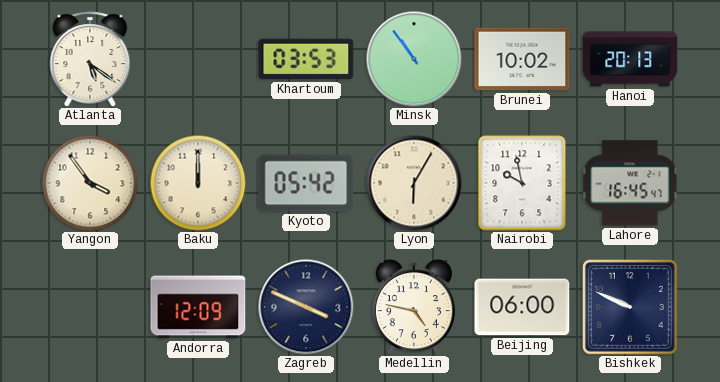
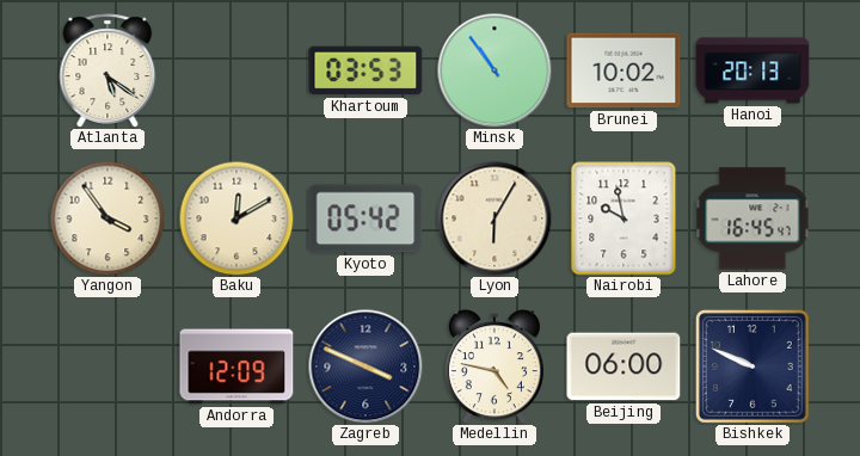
Baku: 12:00 -> 12:10 (236, 218)
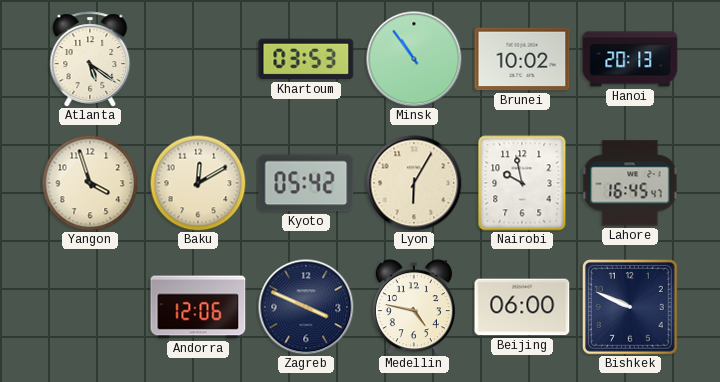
Yangon: 3:54 -> 3:57 (90, 183)
Andorra: 12:09 -> 12:06 (198, 307)
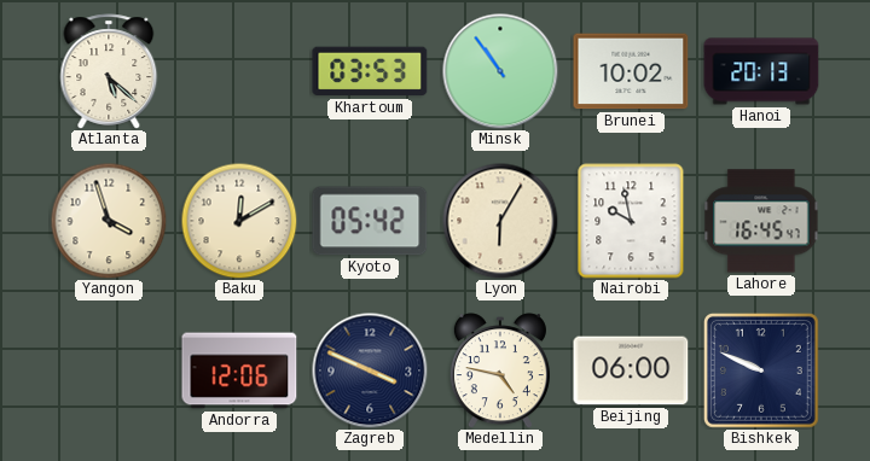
Atlanta: 5:21 -> 5:22 (109, 71)
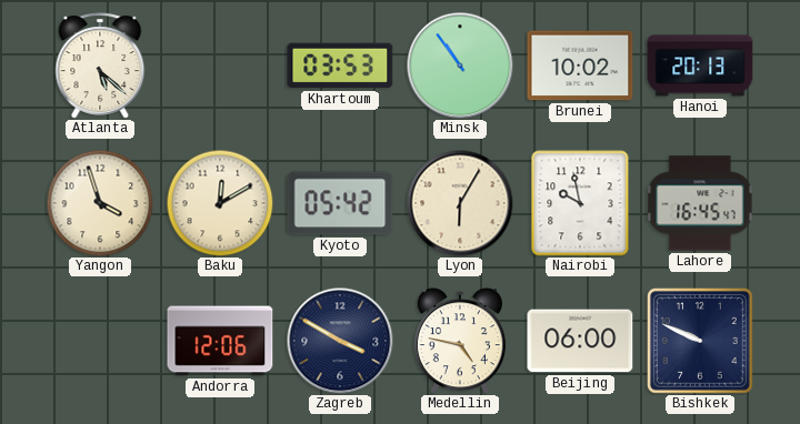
Zagreb: 3:49 -> 3:50 (340, 341)
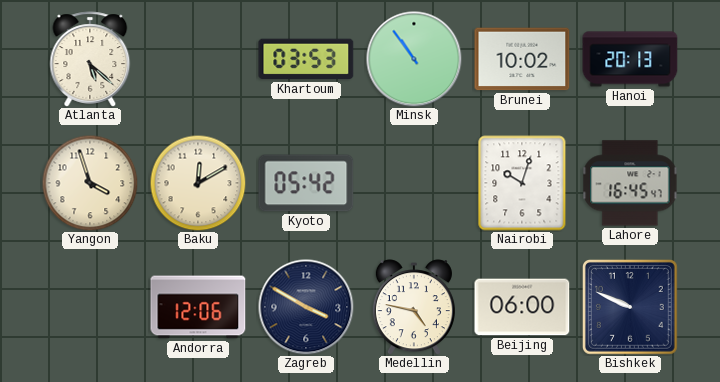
Lyon: 6:05 -> none (460, 203)
Nairobi: 9:58 -> 10:03 (522, 183)
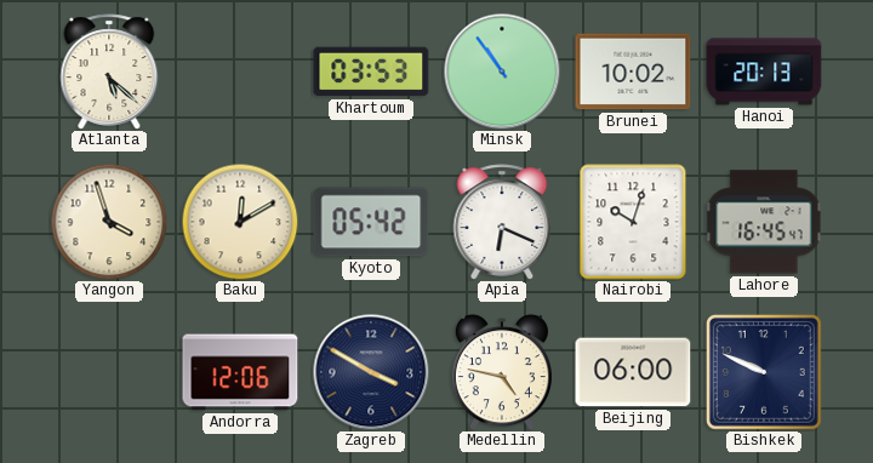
Apia: none -> 6:19 (502, 222)
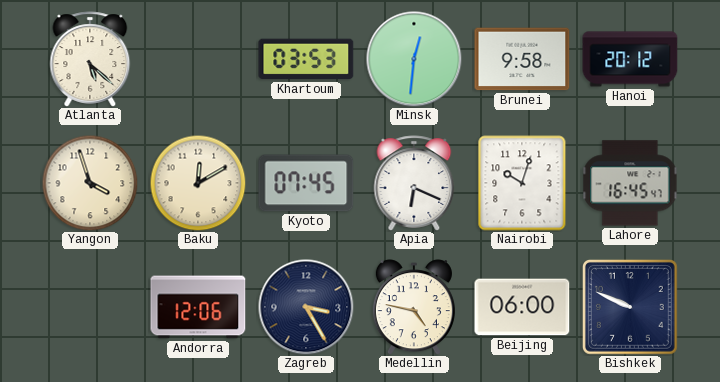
Minsk: 10:54 -> 12:31 (414, 59)
Brunei: 10:02 -> 9:58 (522, 59)
Hanoi: 20:13 -> 20:12 (630, 59)
Kyoto: 05:42 -> 07:45 (306, 183)
Zagreb: 3:50 -> 3:25 (306, 307)
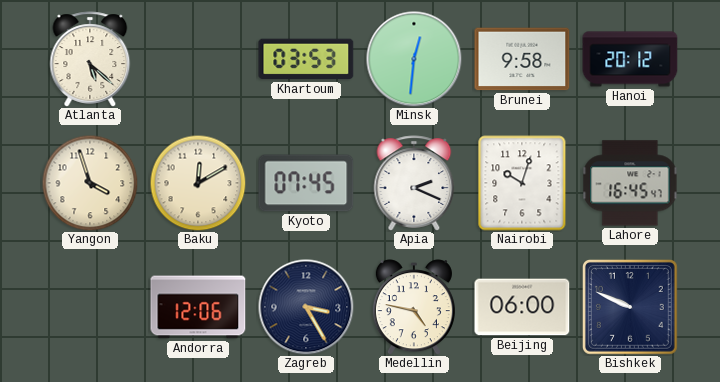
Apia: 6:19 -> 2:19 (414, 183)
